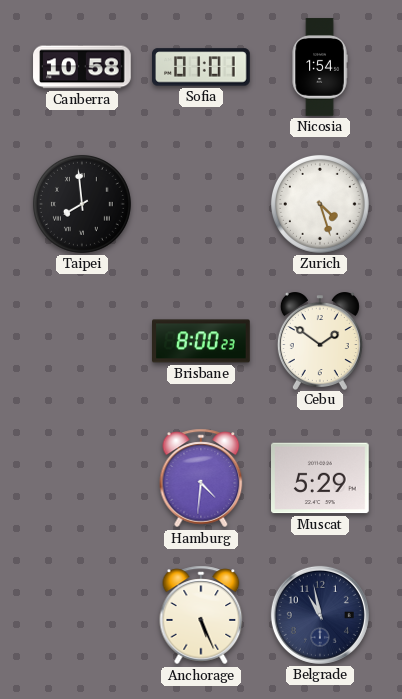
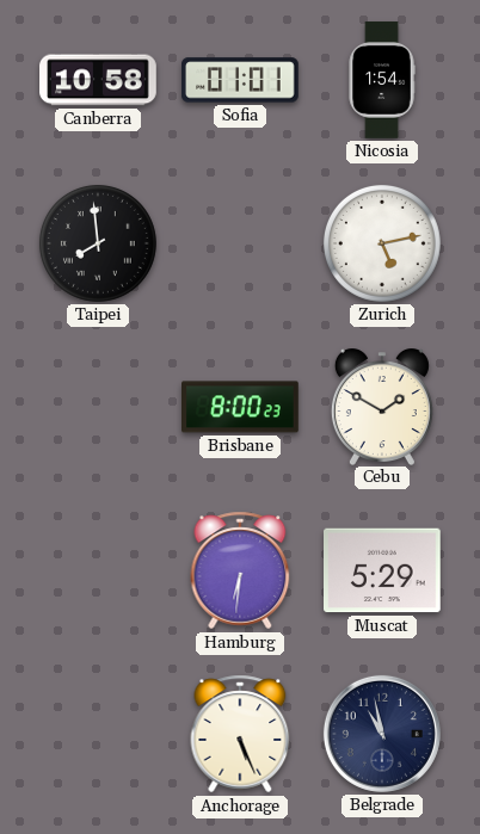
Zurich: 4:27 -> 5:13 (382, 243)
Cebu: 1:51 -> 1:50 (382, 407)
Hamburg: 4:31 -> 6:31 (240, 570)
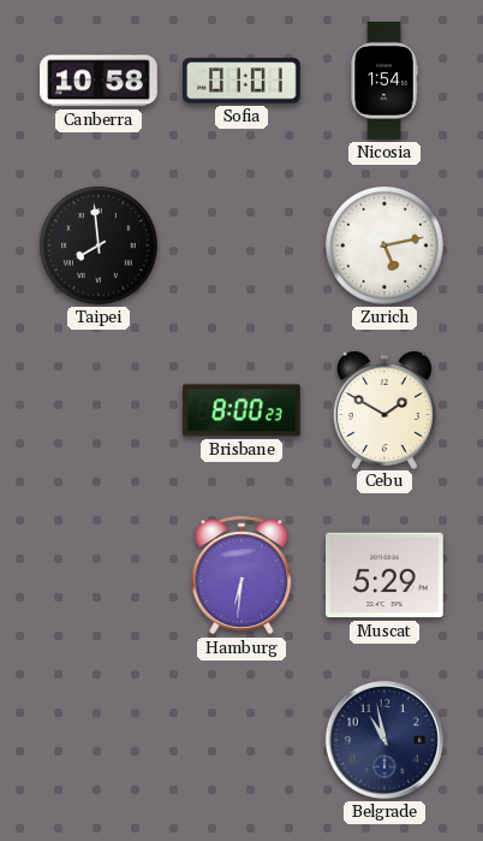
Anchorage: 5:26 -> none (240, 734)
